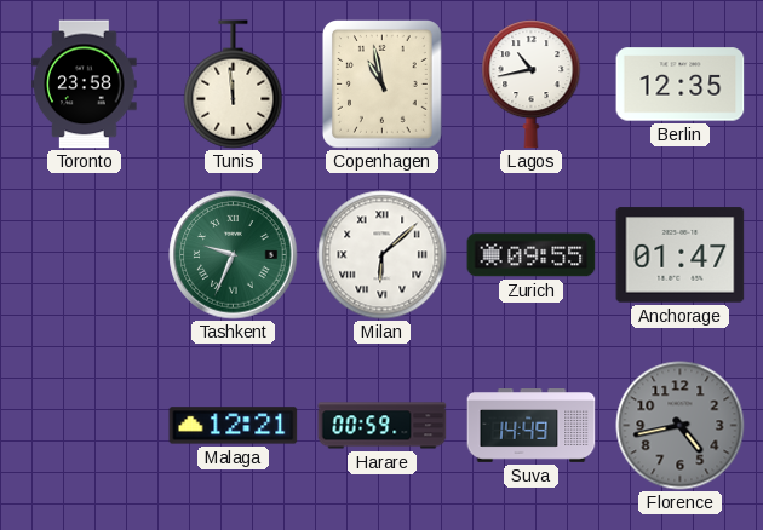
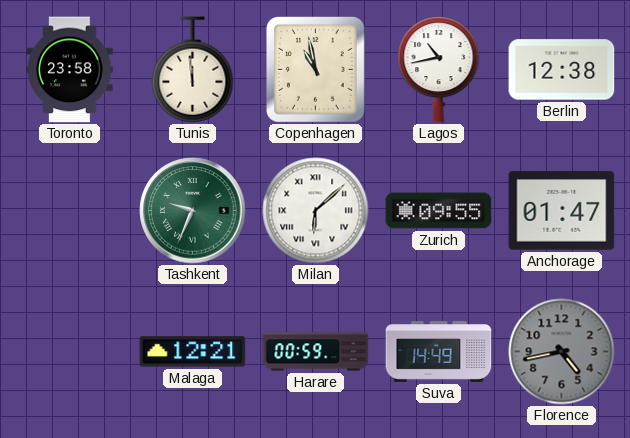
Berlin: 12:35 -> 12:38 (562, 70)
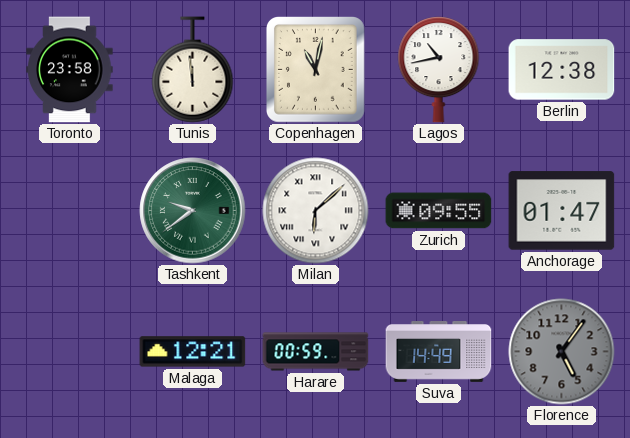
Copenhagen: 10:58 -> 11:02 (316, 70)
Tashkent: 9:34 -> 9:39 (193, 211)
Florence: 4:43 -> 5:06 (562, 352)
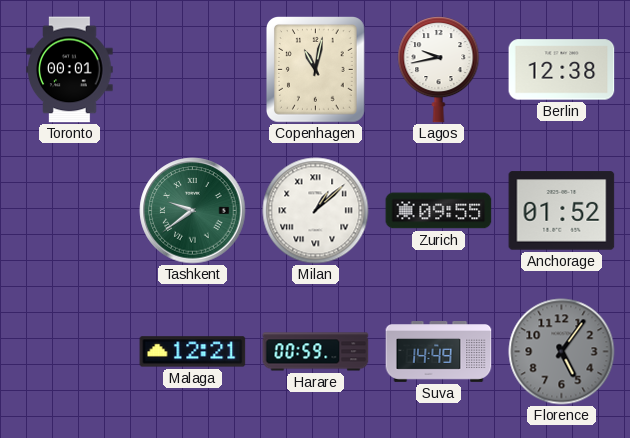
Toronto: 23:58 -> 00:01 (70, 70)
Tunis: 11:59 -> none (193, 70)
Lagos: 10:43 -> 9:43 (439, 70)
Milan: 6:08 -> 1:08 (316, 211)
Anchorage: 01:47 -> 01:52 (562, 211)
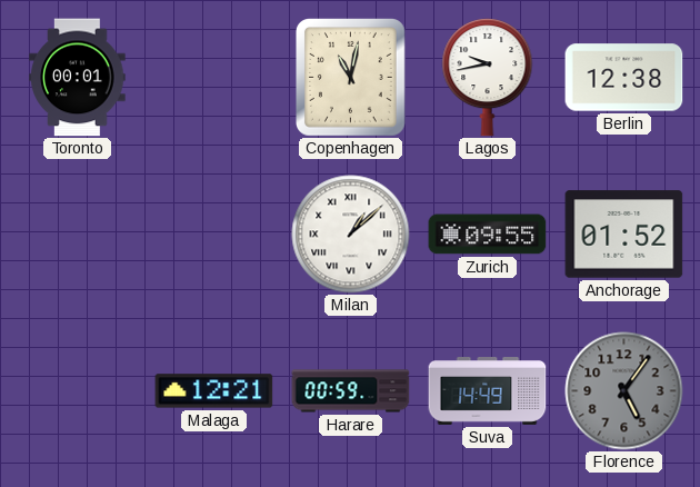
Tashkent: 9:39 -> none (193, 211)
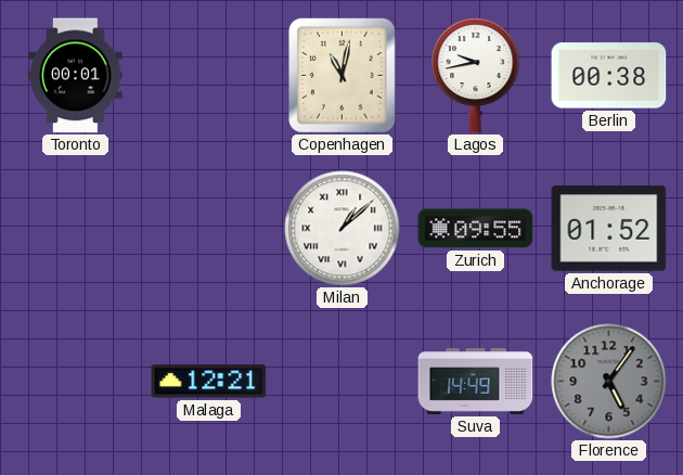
Berlin: 12:38 -> 00:38 (609, 76)
Harare: 00:59 -> none (351, 391)
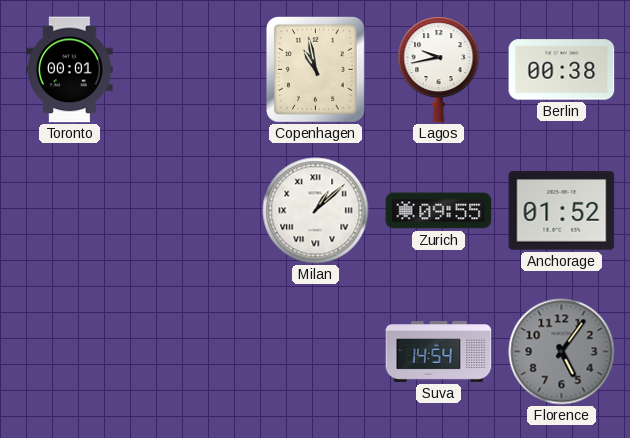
Copenhagen: 11:02 -> 10:58 (316, 70)
Malaga: 12:21 -> none (209, 382)
Suva: 14:49 -> 14:54 (439, 352)
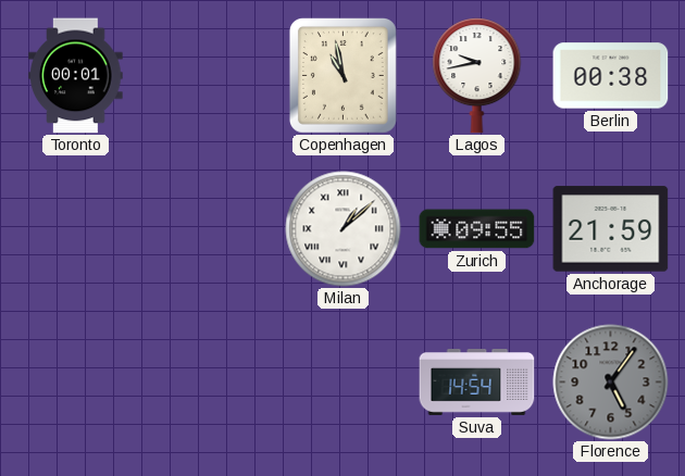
Anchorage: 01:52 -> 21:59 (611, 229)
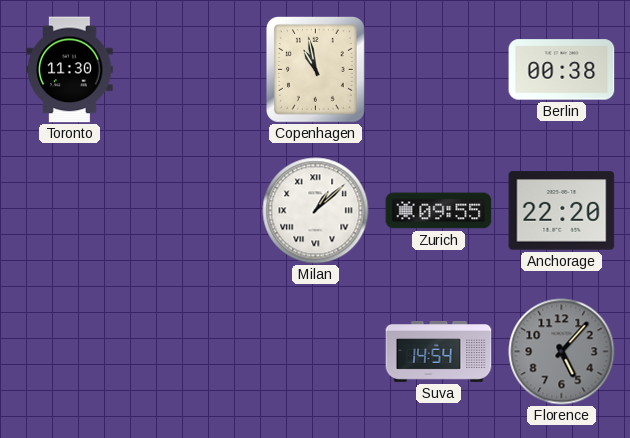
Toronto: 00:01 -> 11:30 (70, 70)
Lagos: 9:43 -> none (477, 76)
Anchorage: 21:59 -> 22:20 (562, 211)
Florence: 5:06 -> 5:07 (562, 352)
